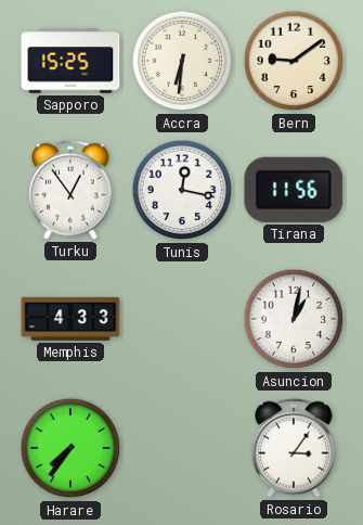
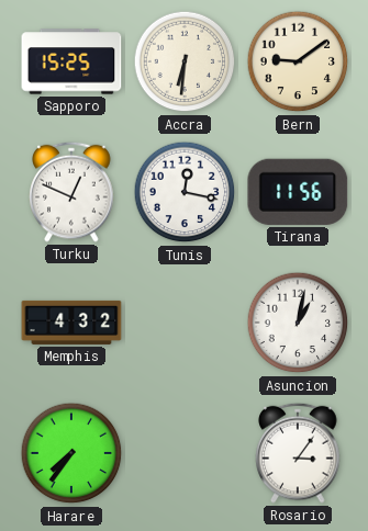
Turku: 12:54 -> 12:49 (71, 192)
Memphis: 4:33 -> 4:32 (71, 323)
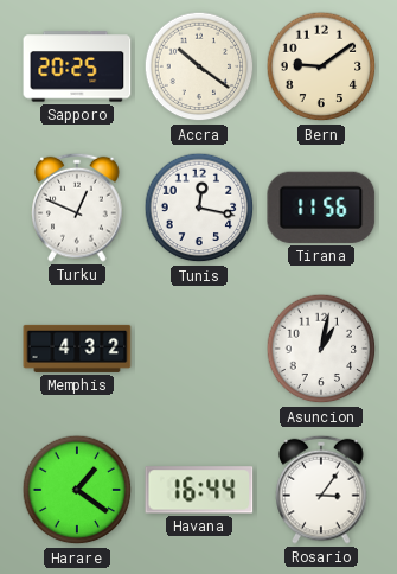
Sapporo: 15:25 -> 20:25 (77, 66)
Accra: 6:31 -> 10:21 (199, 66)
Harare: 7:36 -> 1:21 (77, 490)
Havana: none -> 16:44 (199, 490)
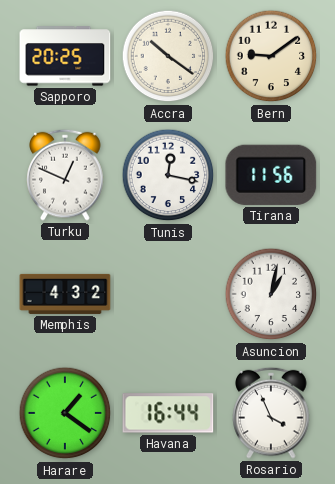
Rosario: 3:06 -> 3:56 (271, 413)
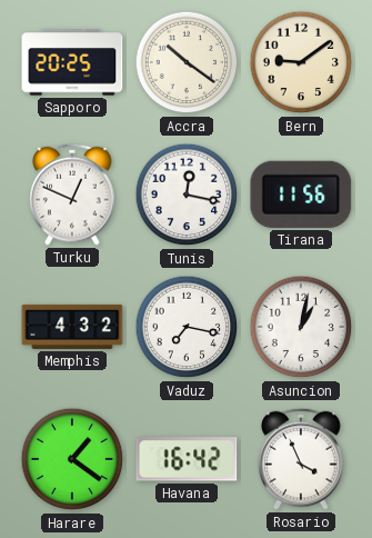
Vaduz: none -> 7:17 (187, 327)
Havana: 16:44 -> 16:42 (187, 459)
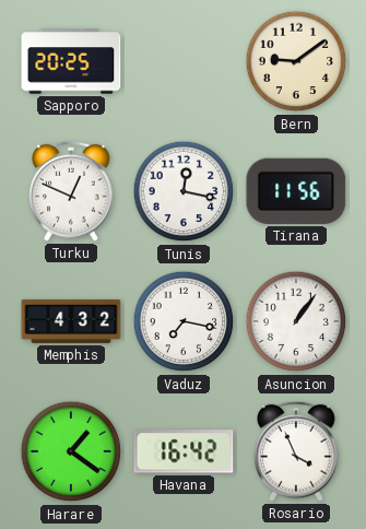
Accra: 10:21 -> none (187, 62)
Asuncion: 1:02 -> 1:06 (296, 321)
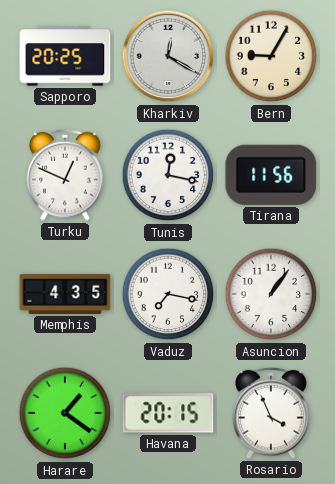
Kharkiv: none -> 12:20 (168, 56)
Bern: 9:09 -> 9:05 (271, 56)
Memphis: 4:32 -> 4:35 (65, 294)
Havana: 16:42 -> 20:15 (168, 413)
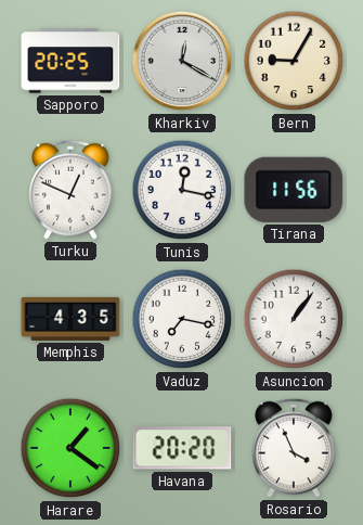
Havana: 20:15 -> 20:20 (182, 448)
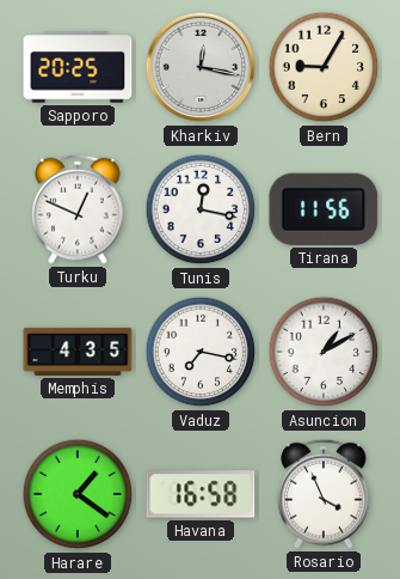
Kharkiv: 12:20 -> 12:17 (201, 67)
Asuncion: 1:06 -> 1:10 (324, 352)
Havana: 20:20 -> 16:58 (201, 494)
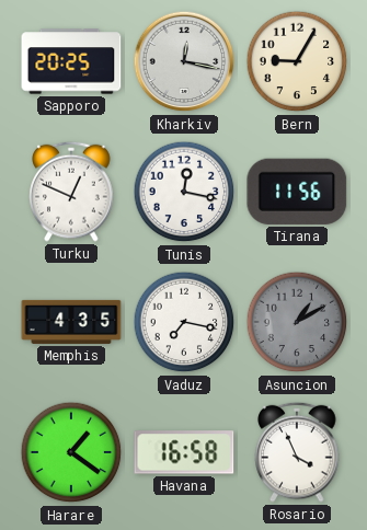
Asuncion dial: white -> grey (297, 322)
